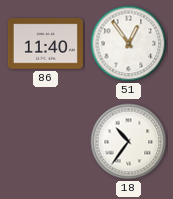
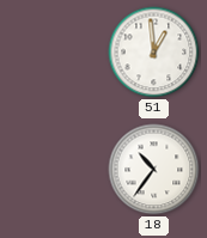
86: 11:40 -> none (45, 44)
51: 12:54 -> 12:59 (154, 53)
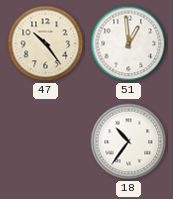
47: none -> 10:24 (46, 44)
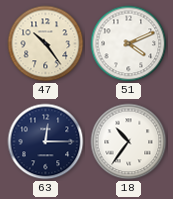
51: 12:59 -> 4:11 (129, 44)
63: none -> 12:15 (46, 142)
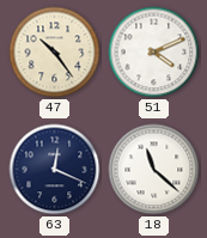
63: 12:15 -> 12:19 (55, 170)
18: 10:36 -> 11:22 (154, 170)
